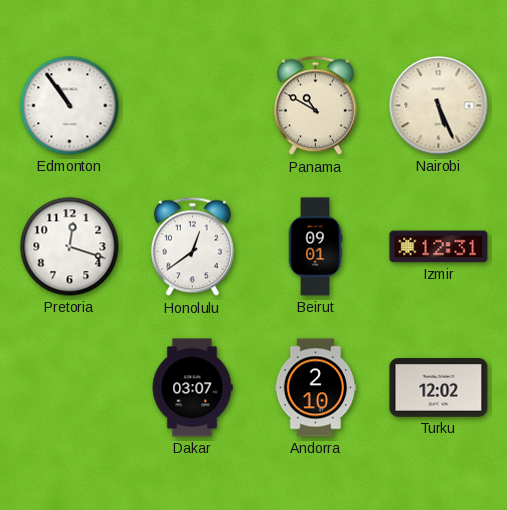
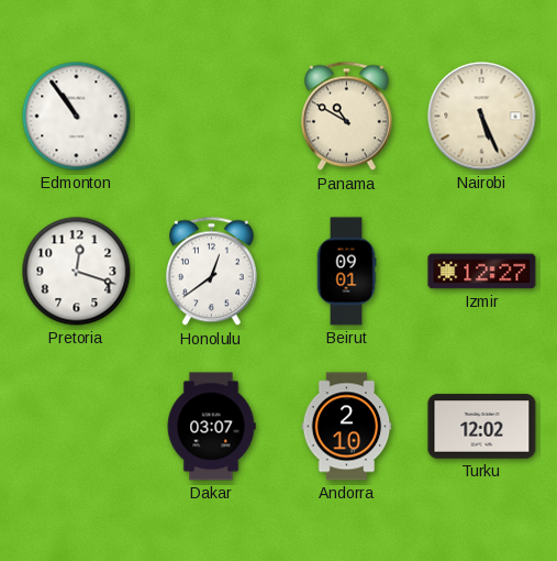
Izmir: 12:31 -> 12:27 (482, 272)
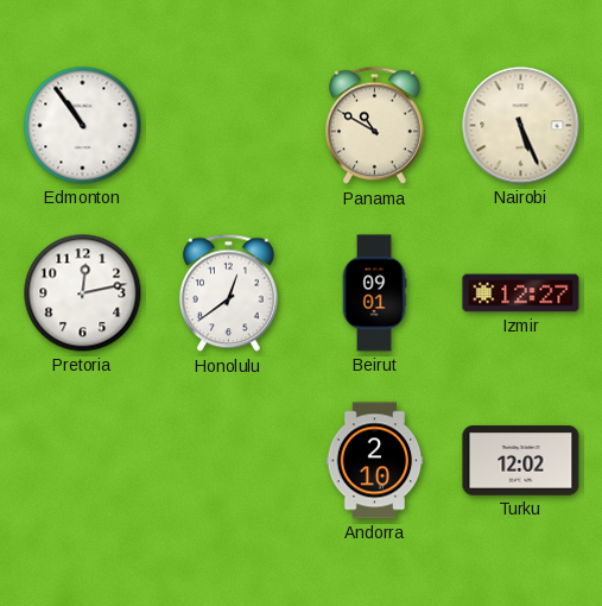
Pretoria: 12:18 -> 12:13 (83, 293)
Dakar: 03:07 -> none (211, 427)
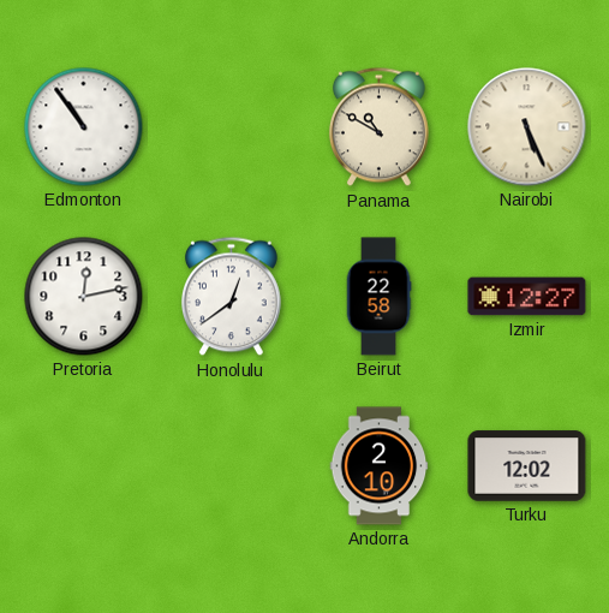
Beirut: 09:01 -> 22:58 (378, 297)
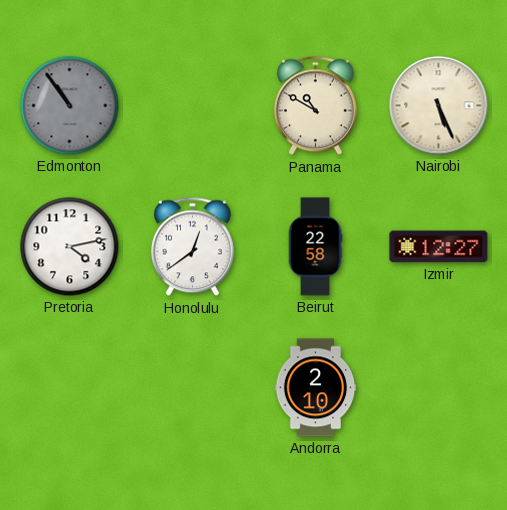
Edmonton dial: white -> grey (70, 106)
Pretoria: 12:13 -> 4:13 (70, 247)
Turku: 12:02 -> none (527, 466)
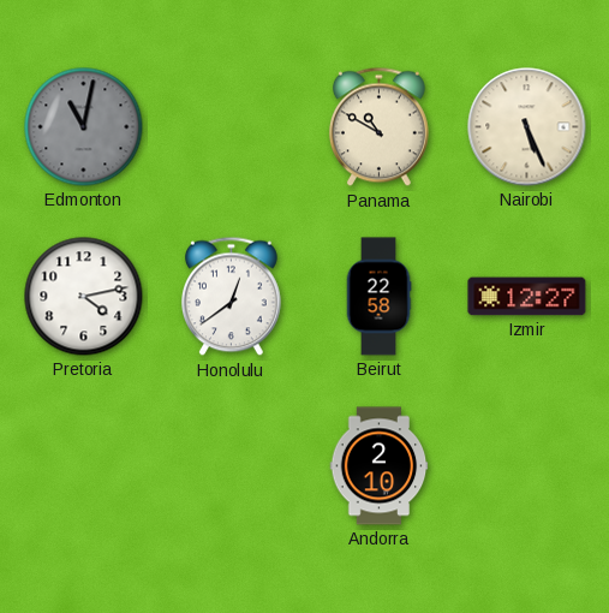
Edmonton: 10:54 -> 11:02 (84, 127)
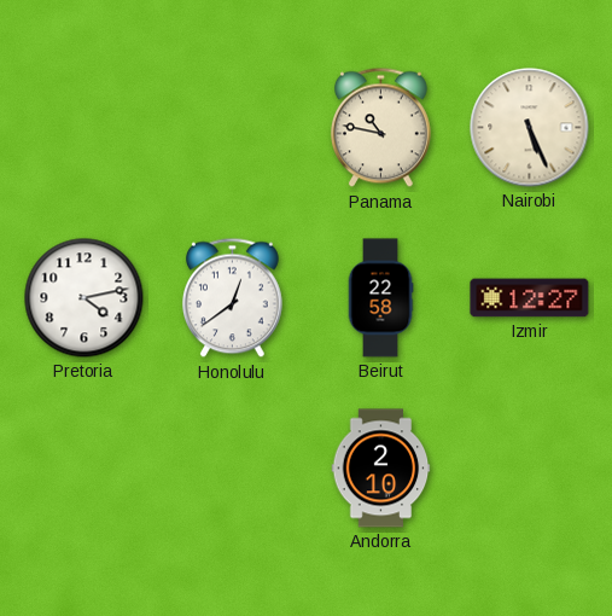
Edmonton: 11:02 -> none (84, 127)
Panama: 10:50 -> 10:47 (380, 128)
